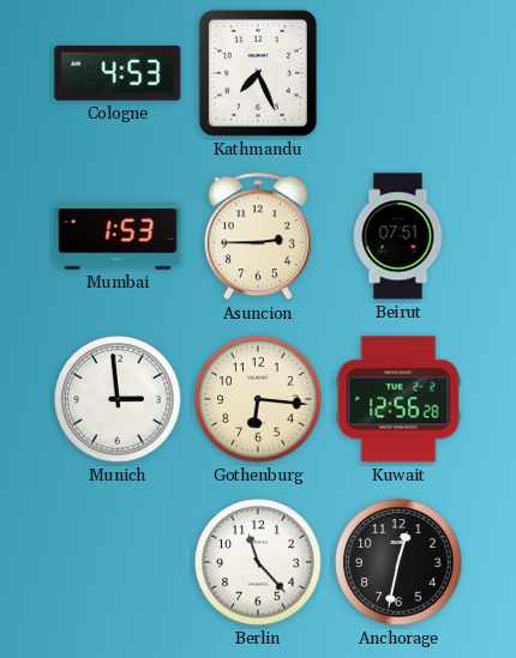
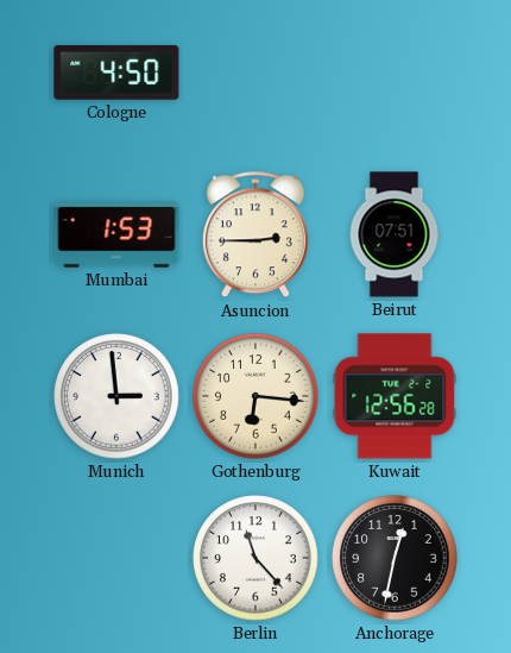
Cologne: 4:53 -> 4:50 (116, 74)
Kathmandu: 7:26 -> none (258, 73)
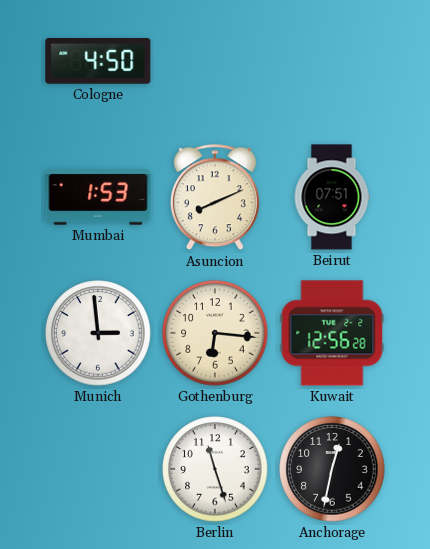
Asuncion: 2:45 -> 8:11 (215, 198)
Berlin: 11:23 -> 11:27 (215, 469)
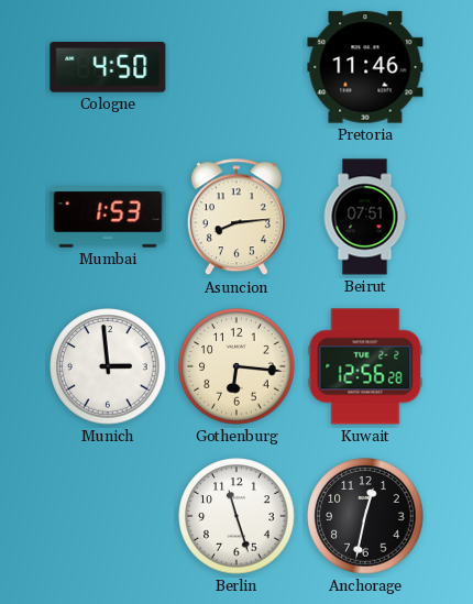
Pretoria: none -> 11:46 (365, 67)
Asuncion: 8:11 -> 8:14 (237, 218)
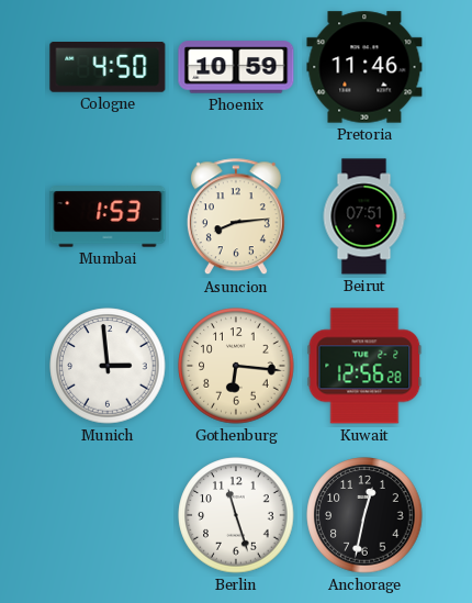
Phoenix: none -> 10:59 (236, 67)
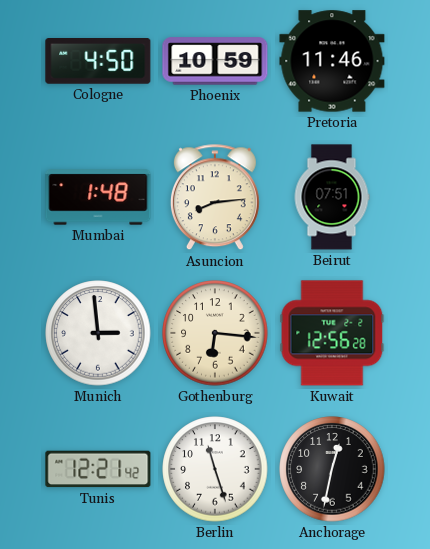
Mumbai: 1:53 -> 1:48 (98, 197)
Tunis: none -> 12:21 (98, 469)
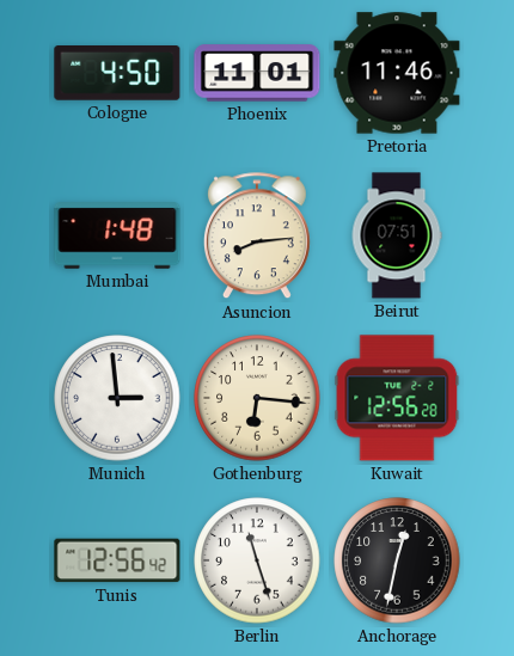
Phoenix: 10:59 -> 11:01 (257, 73)
Tunis: 12:21 -> 12:56 (117, 560)
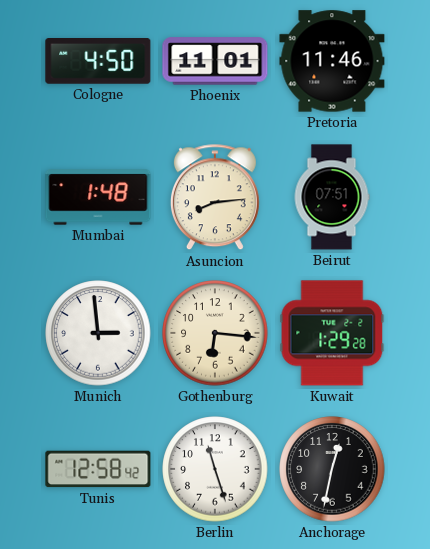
Kuwait: 12:56 -> 1:29 (332, 333)
Tunis: 12:56 -> 12:58 (98, 469)
